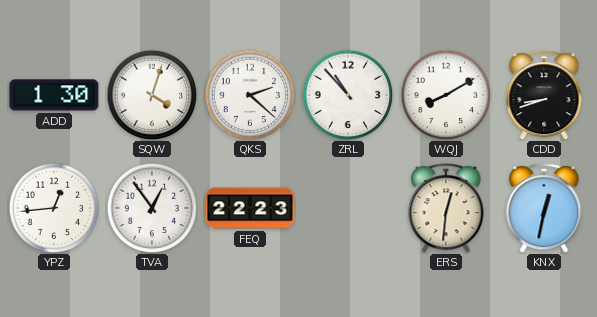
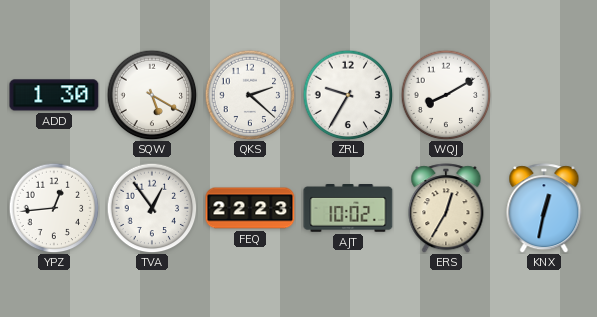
SQW: 4:03 -> 5:20 (152, 95)
ZRL: 10:53 -> 9:35 (348, 95)
CDD: 8:42 -> none (544, 95)
AJT: none -> 10:02 (348, 208)
ERS: 12:31 -> 12:35 (446, 208)
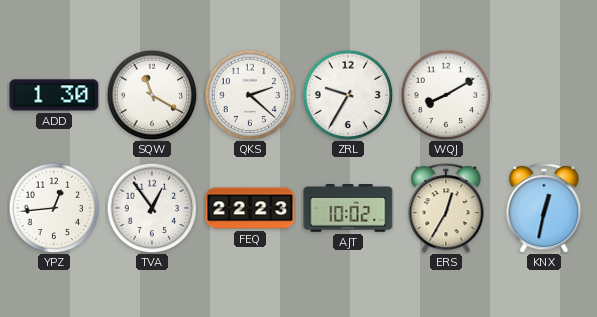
SQW: 5:20 -> 11:20 (152, 95)
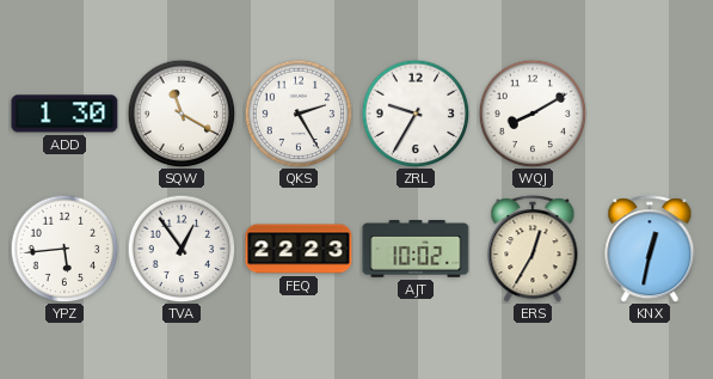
QKS: 2:22 -> 2:25 (299, 114)
YPZ: 12:44 -> 5:44 (64, 249)
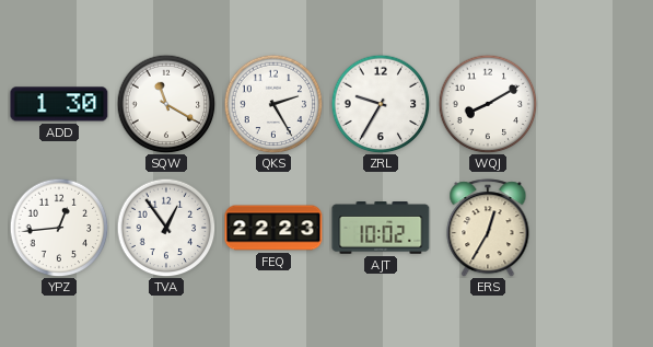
YPZ: 5:44 -> 12:44 (59, 228)
KNX: 12:32 -> none (650, 249)
